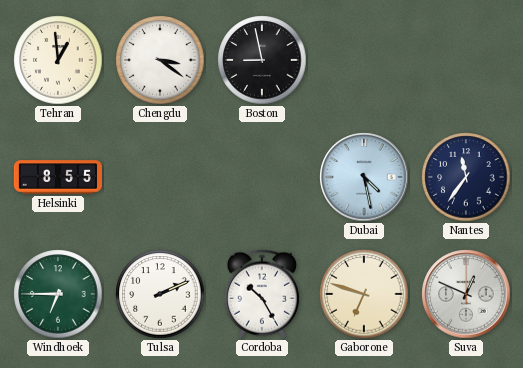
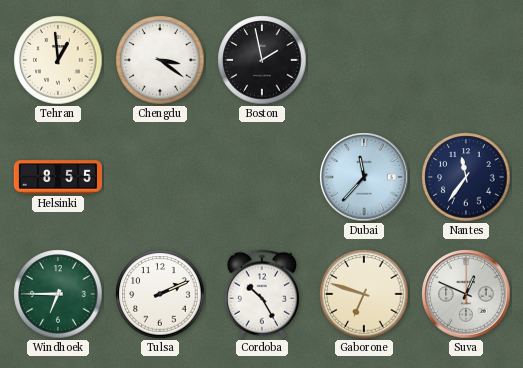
Boston: 8:58 -> 1:58 (262, 60)
Dubai: 4:28 -> 11:37 (364, 177)
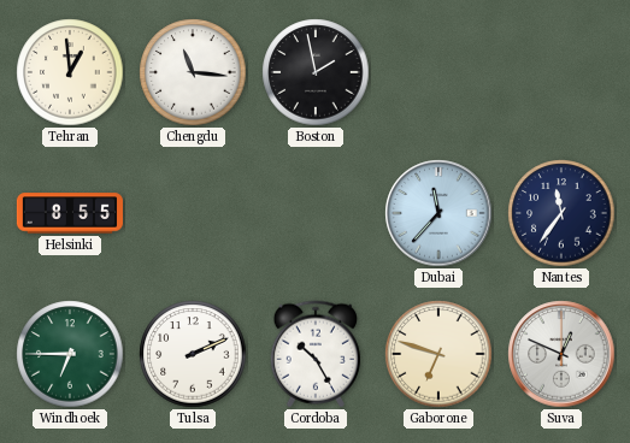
Chengdu: 3:21 -> 11:16 (193, 72)
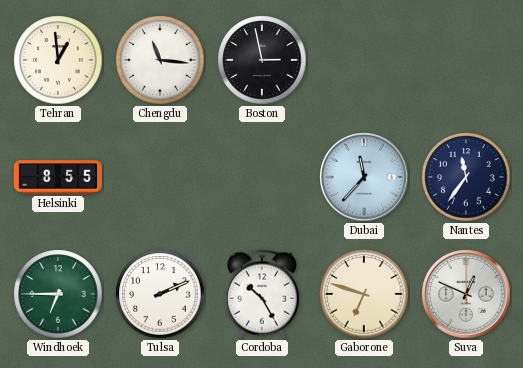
Boston: 1:58 -> 2:58 (262, 60)
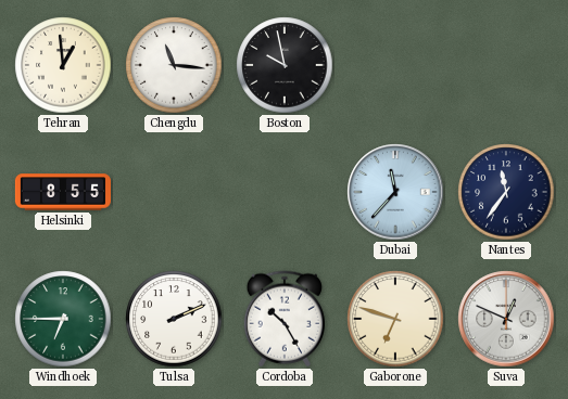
Boston: 2:58 -> 9:58 (285, 65)
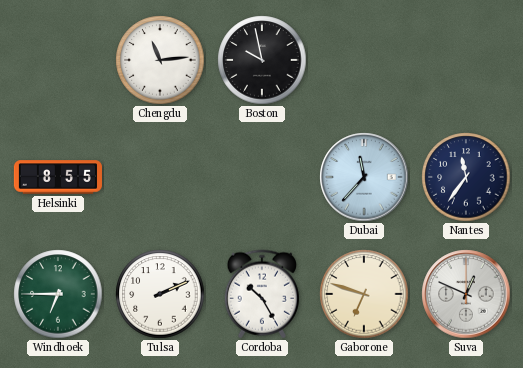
Tehran: 12:59 -> none (63, 65)
Chengdu: 11:16 -> 11:14 (160, 60)
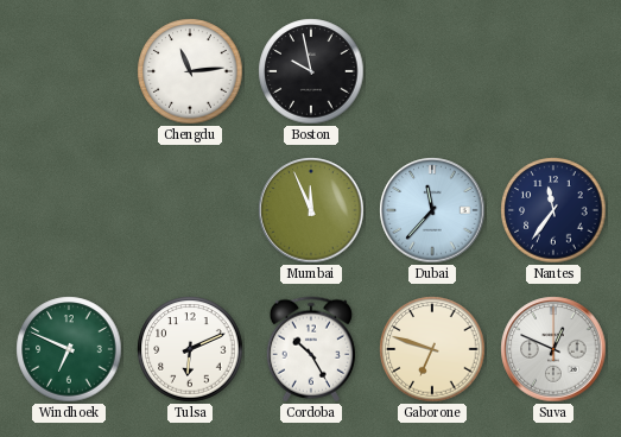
Helsinki: 8:55 -> none (58, 177)
Mumbai: none -> 11:56 (311, 210)
Windhoek: 6:45 -> 6:49 (69, 349)
Tulsa: 2:11 -> 6:11 (190, 349)
